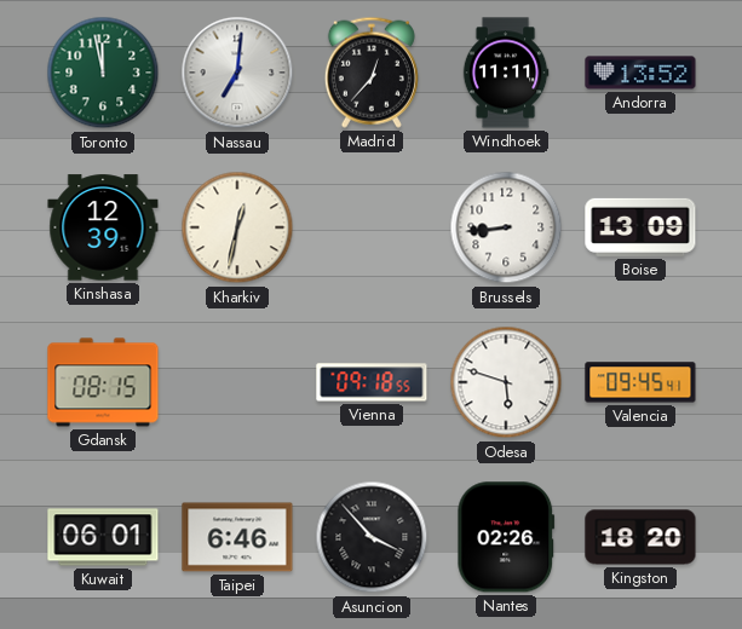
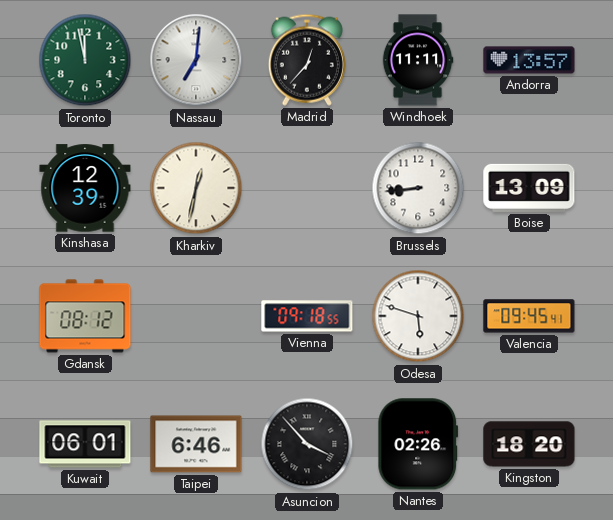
Andorra: 13:52 -> 13:57 (529, 60)
Gdansk: 08:15 -> 08:12 (85, 316)
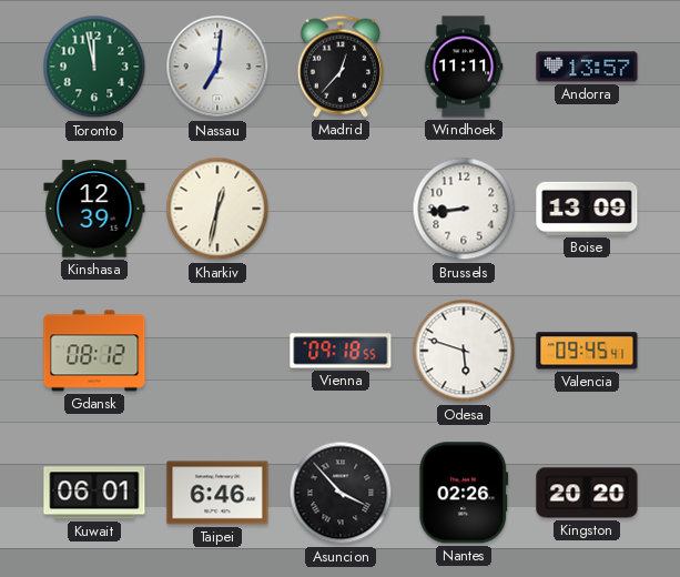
Kingston: 18:20 -> 20:20 (587, 493)
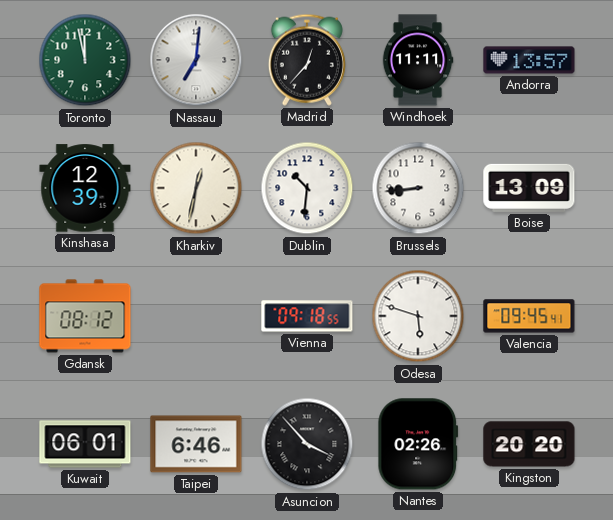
Dublin: none -> 10:31 (307, 188)
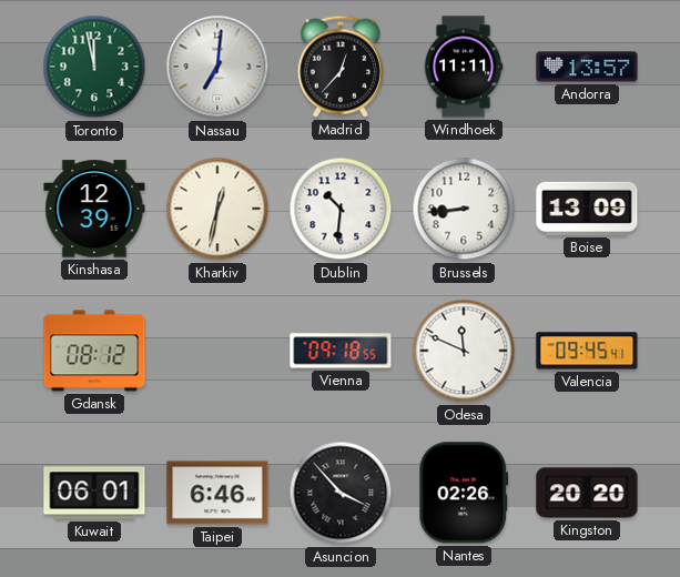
Odesa: 5:48 -> 11:49 (464, 351)
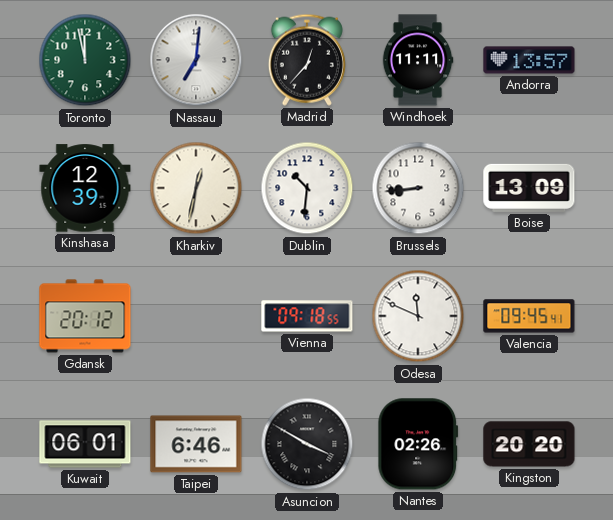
Gdansk: 08:12 -> 20:12 (85, 316)
Asuncion: 3:53 -> 3:50 (307, 444)
